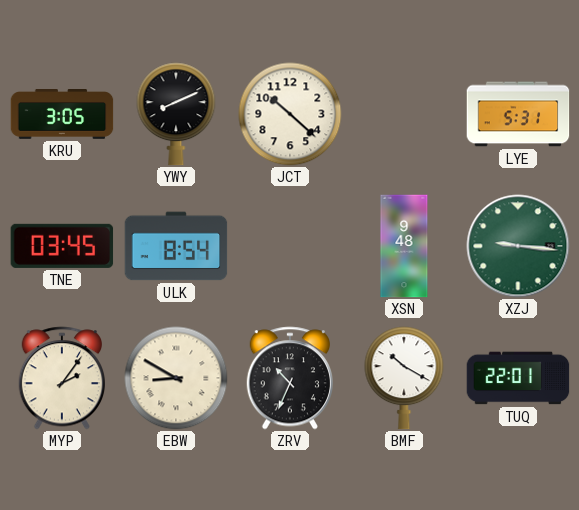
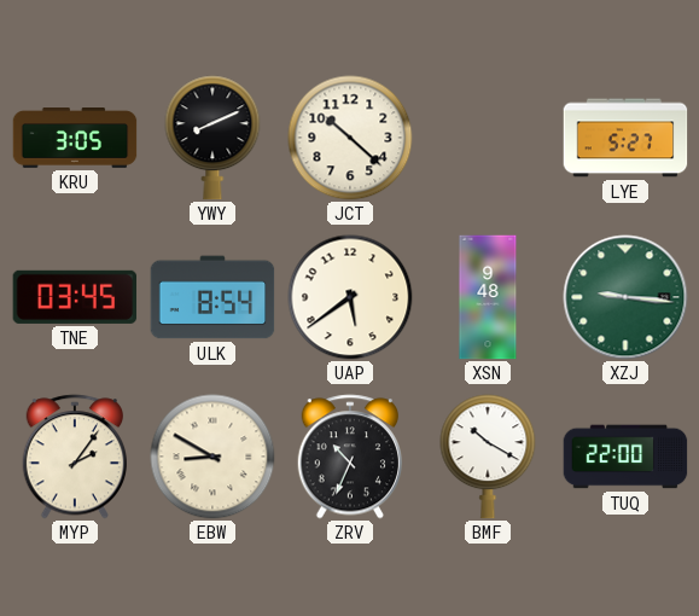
LYE: 5:31 -> 5:27 (625, 138)
UAP: none -> 5:39 (350, 297)
TUQ: 22:01 -> 22:00 (625, 457)
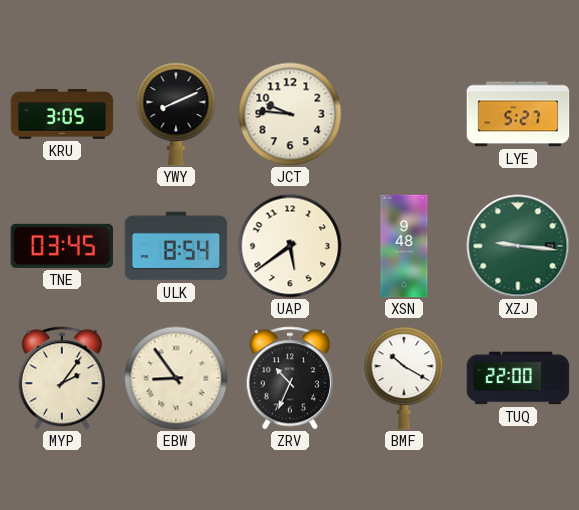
JCT: 10:22 -> 9:46 (290, 114)
EBW: 8:50 -> 8:54 (176, 378)
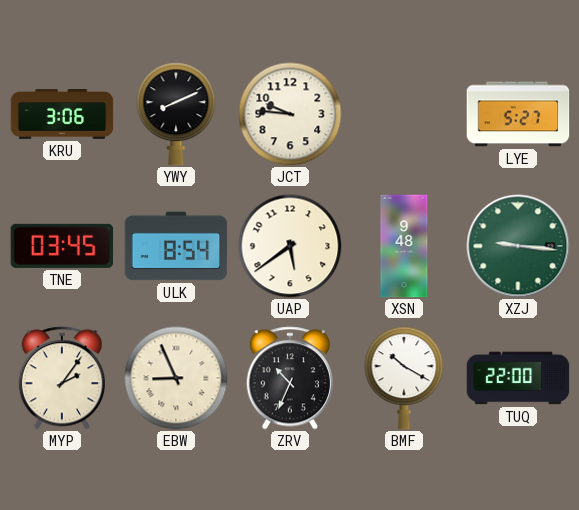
KRU: 3:05 -> 3:06 (62, 115)
EBW: 8:54 -> 8:56 (176, 378)
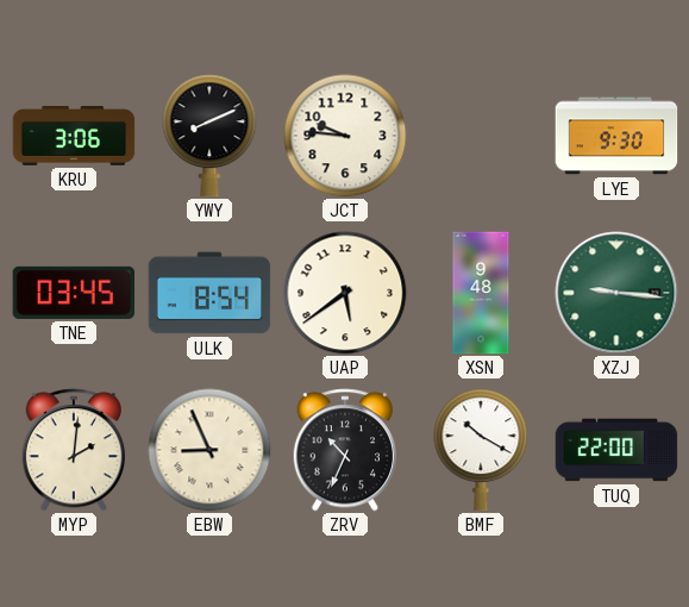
LYE: 5:27 -> 9:30 (616, 136)
MYP: 2:06 -> 2:01 (73, 450)
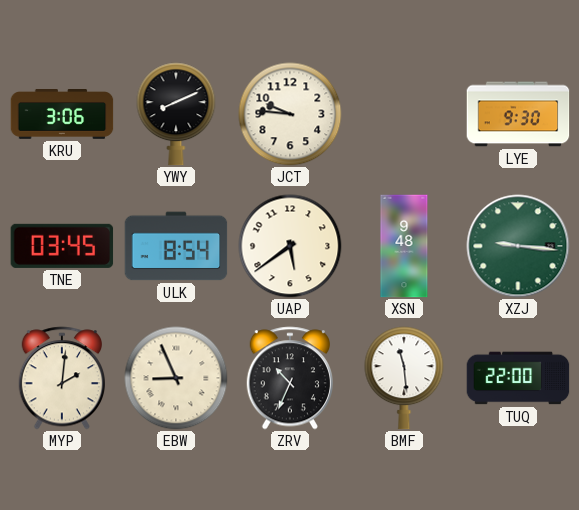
BMF: 10:20 -> 11:29 (404, 378)
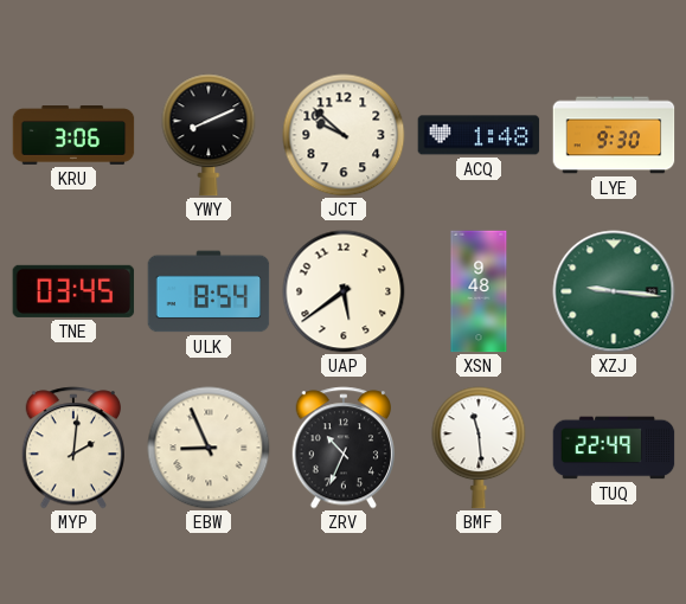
JCT: 9:46 -> 9:52 (344, 135)
ACQ: none -> 1:48 (479, 135)
TUQ: 22:00 -> 22:49 (614, 448)
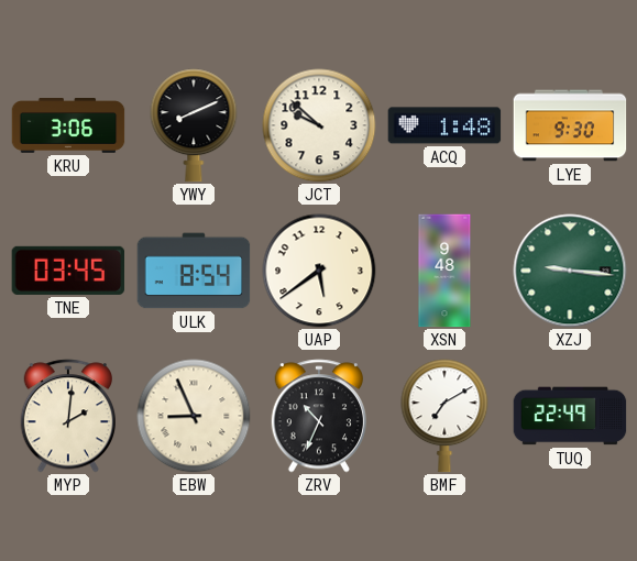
BMF: 11:29 -> 7:10 (444, 416)
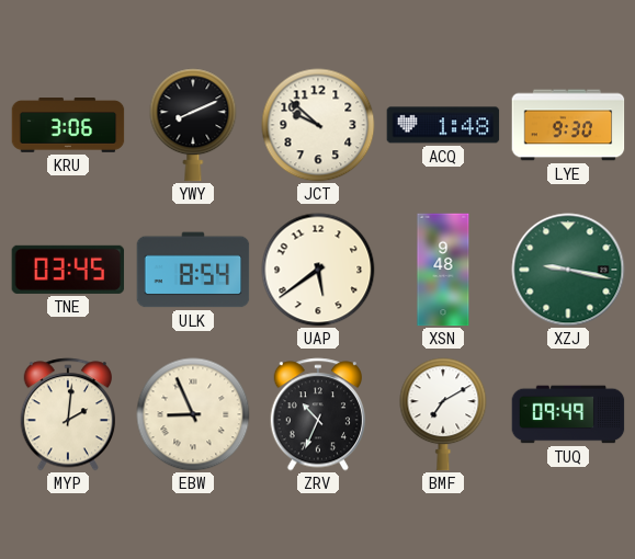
XZJ: 9:16 -> 9:17 (568, 270)
TUQ: 22:49 -> 09:49 (568, 414)
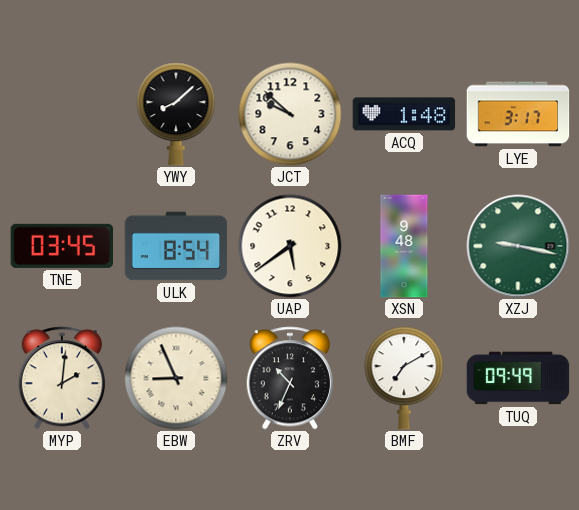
KRU: 3:06 -> none (68, 126)
YWY: 8:11 -> 8:08 (176, 114)
LYE: 9:30 -> 3:17 (518, 114)
